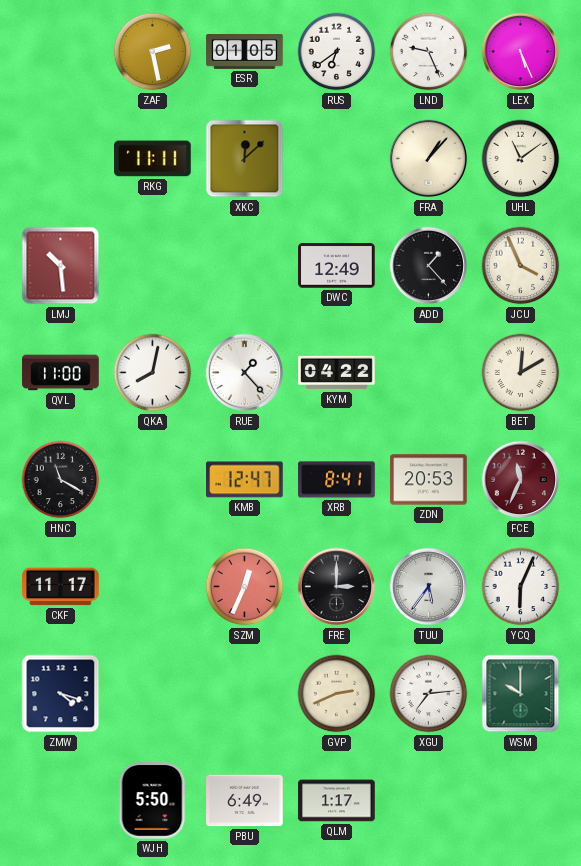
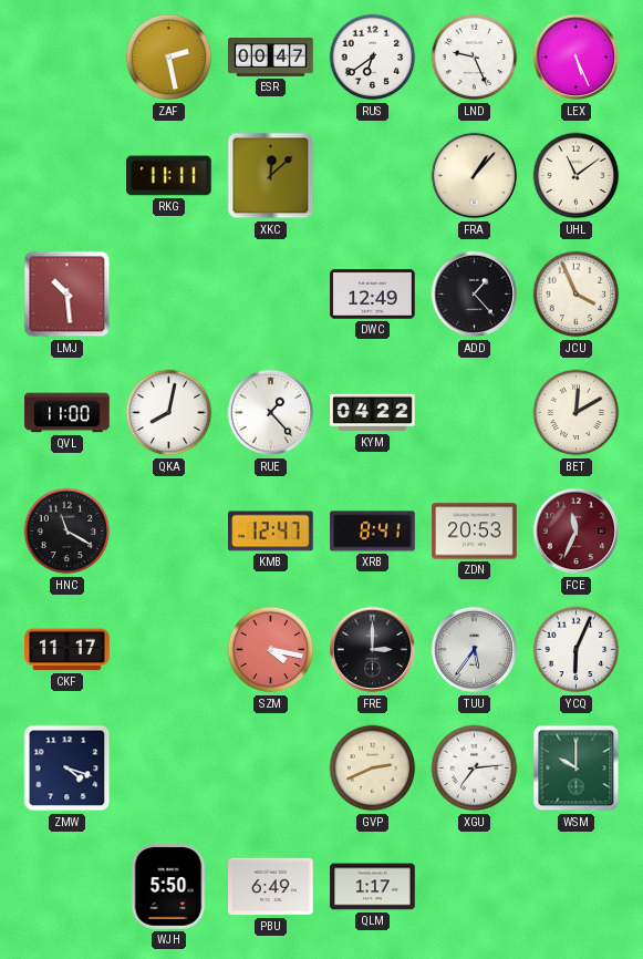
ESR: 01:05 -> 00:47 (271, 58)
SZM: 12:34 -> 4:17 (271, 650)
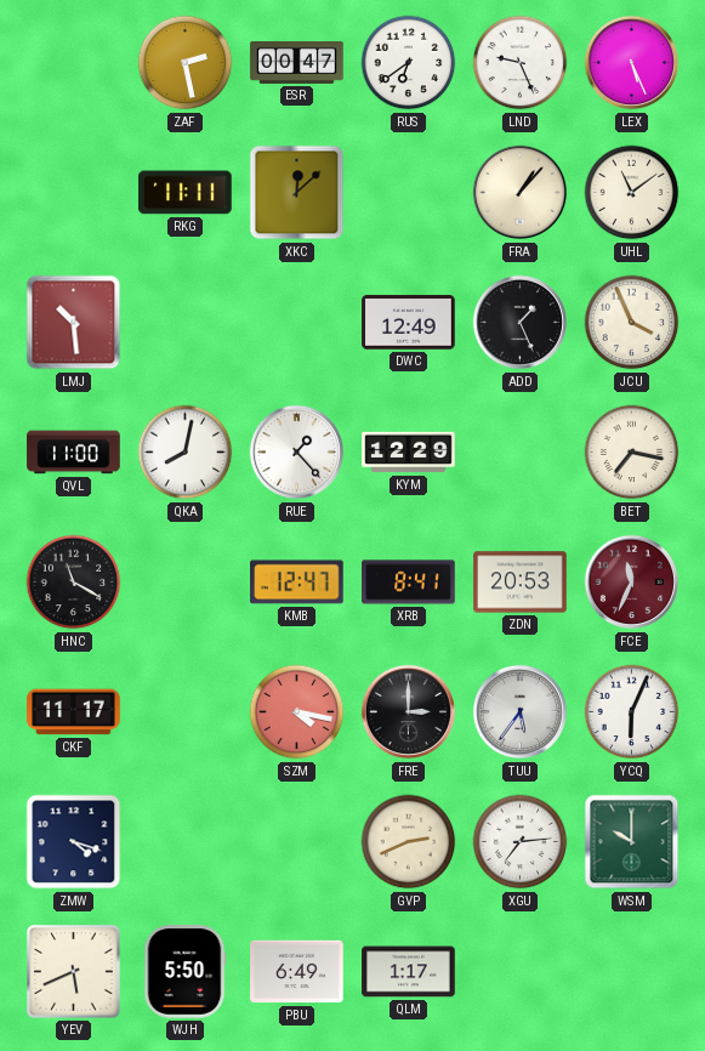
ADD: 1:23 -> 1:26 (521, 323)
KYM: 04:22 -> 12:29 (409, 453)
BET: 12:10 -> 7:17 (632, 453)
YEV: none -> 5:41 (73, 971)
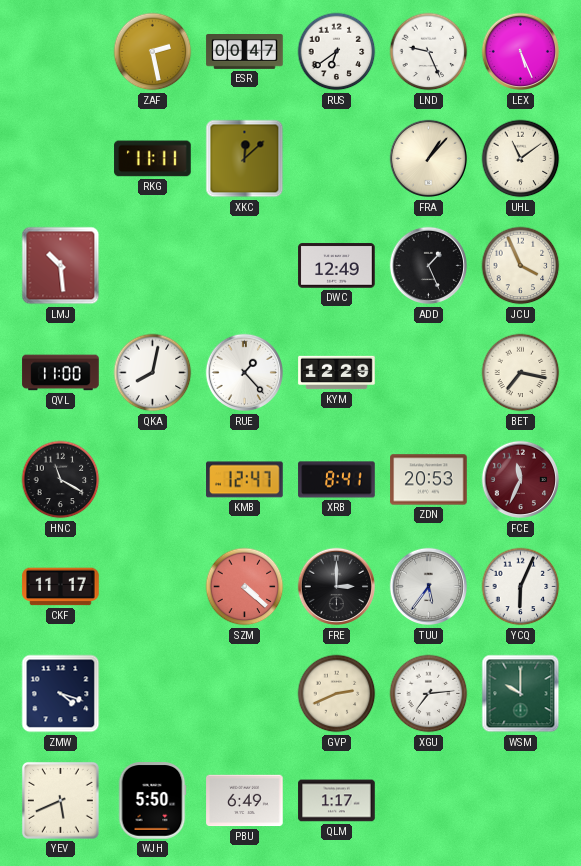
SZM: 4:17 -> 4:22 (245, 587)
